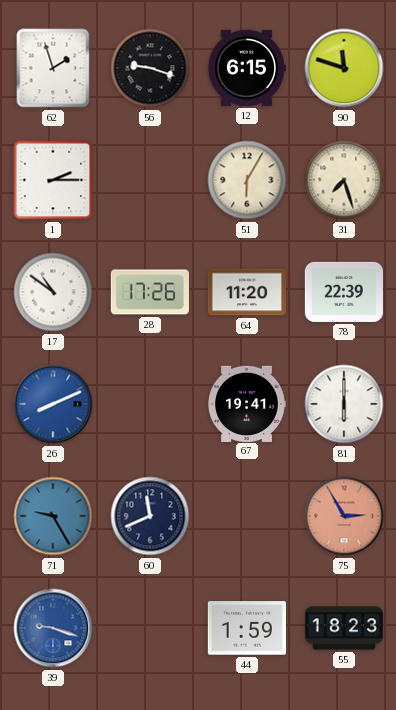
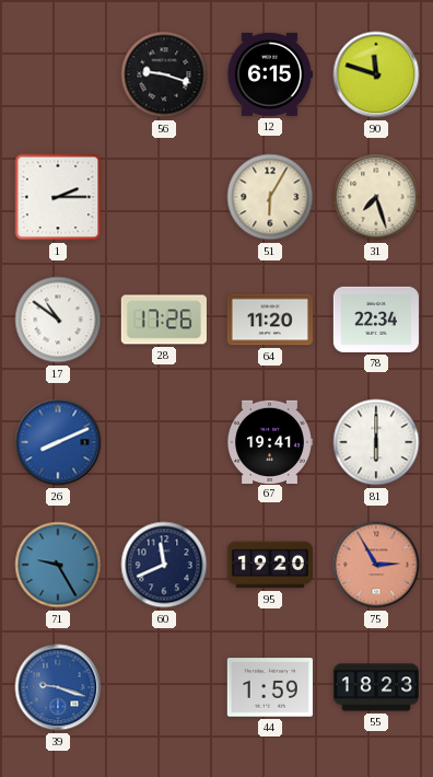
62: 1:57 -> none (53, 68)
78: 22:39 -> 22:34 (376, 320)
95: none -> 19:20 (269, 565)
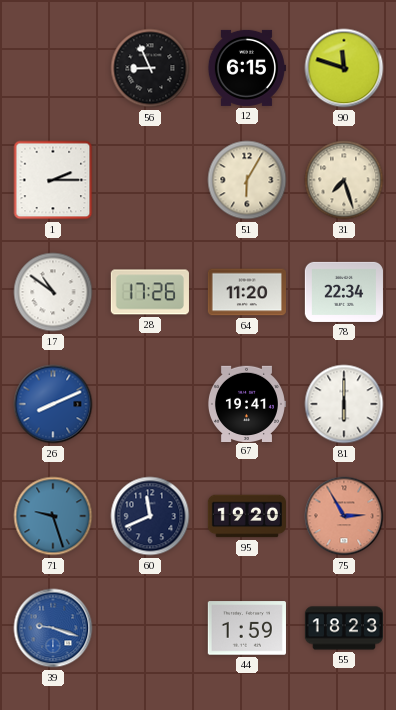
56: 9:18 -> 8:56 (150, 68)
71: 9:25 -> 9:27 (53, 516)
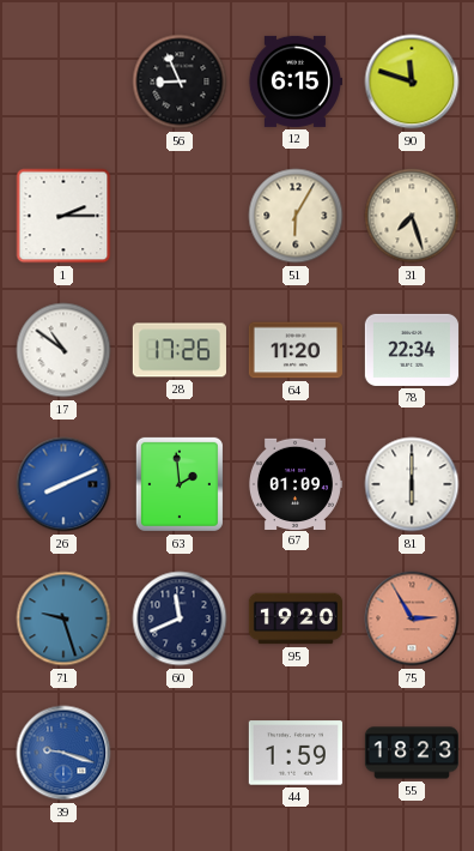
63: none -> 1:59 (180, 484)
67: 19:41 -> 01:09 (294, 483)
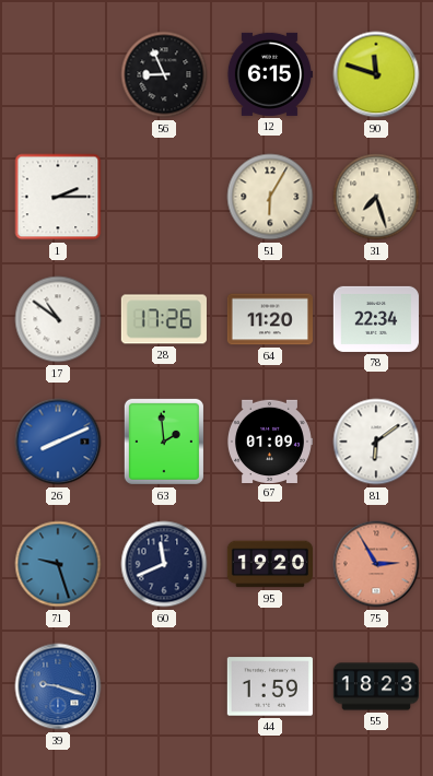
81: 6:00 -> 6:09 (376, 442)
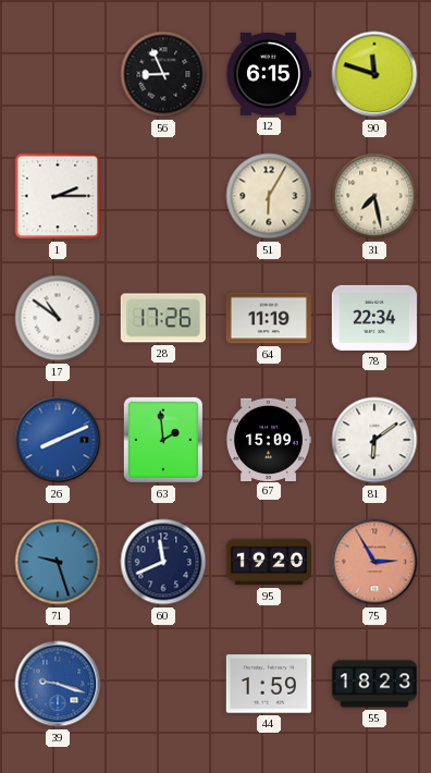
31: 7:27 -> 7:28 (374, 196)
64: 11:20 -> 11:19 (269, 318)
67: 01:09 -> 15:09 (268, 439)
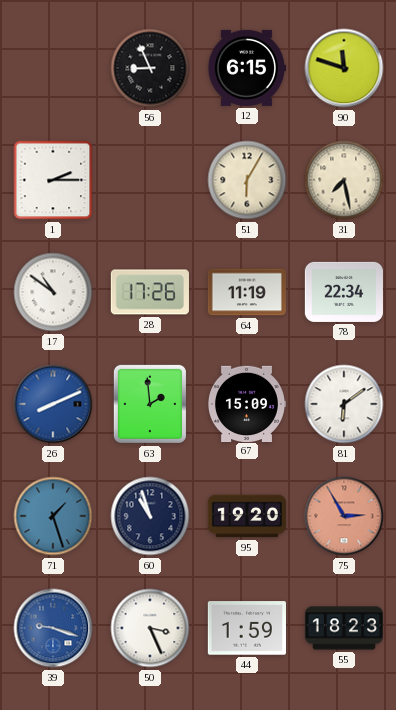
71: 9:27 -> 1:27 (53, 516)
60: 11:41 -> 10:57 (150, 516)
50: none -> 3:26 (150, 628)
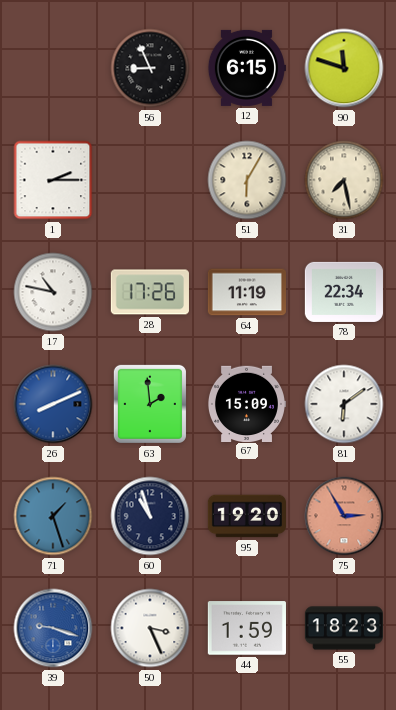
17: 10:51 -> 10:47 (53, 292)
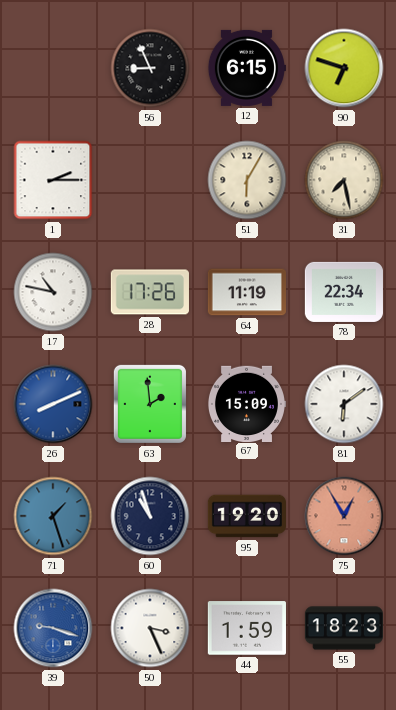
90: 11:48 -> 6:48 (344, 68)
75: 2:55 -> 12:55 (344, 516)
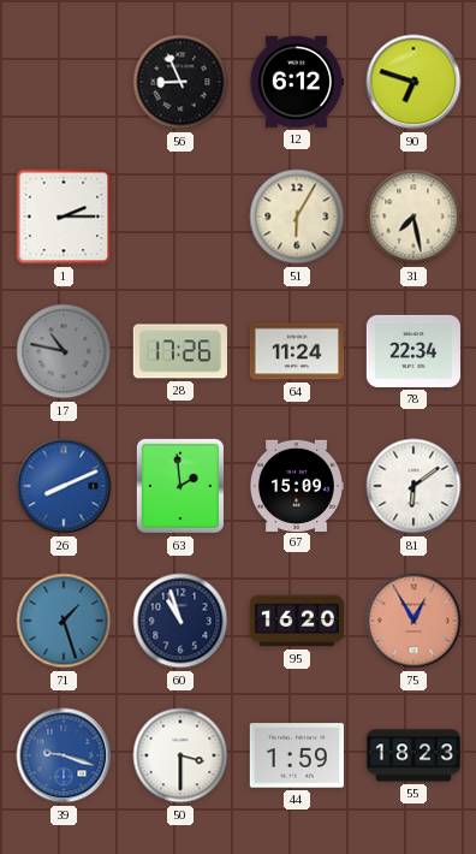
12: 6:15 -> 6:12 (296, 82)
17 dial: white -> grey (64, 351)
64: 11:19 -> 11:24 (297, 351)
95: 19:20 -> 16:20 (296, 621)
50: 3:26 -> 3:30 (180, 755)
